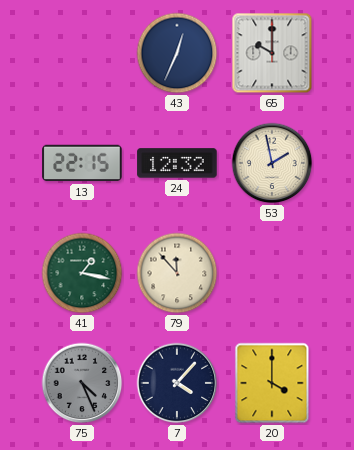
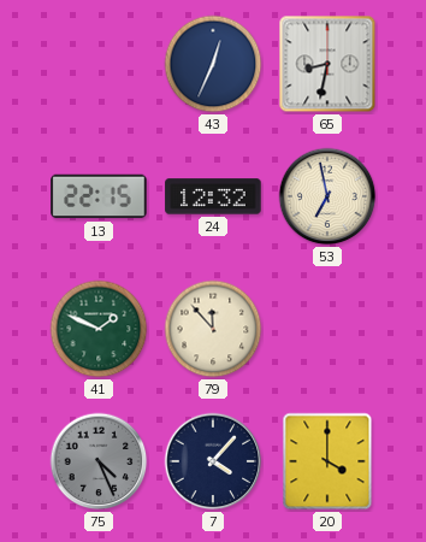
65: 10:00 -> 8:32 (327, 64)
53: 1:58 -> 6:58 (327, 196)
41: 1:17 -> 1:49 (99, 329)
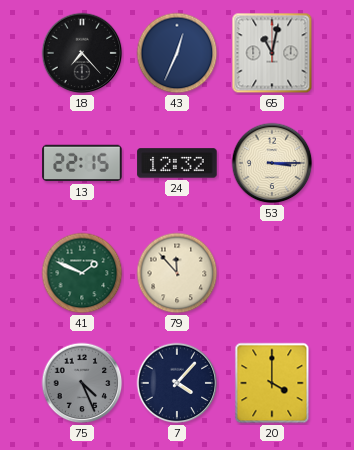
18: none -> 7:23 (82, 53)
65: 8:32 -> 11:02 (272, 53)
53: 6:58 -> 3:15 (272, 163)
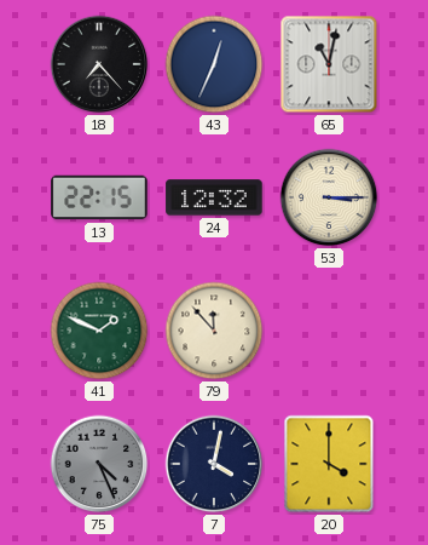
7: 4:07 -> 4:02 (214, 464)
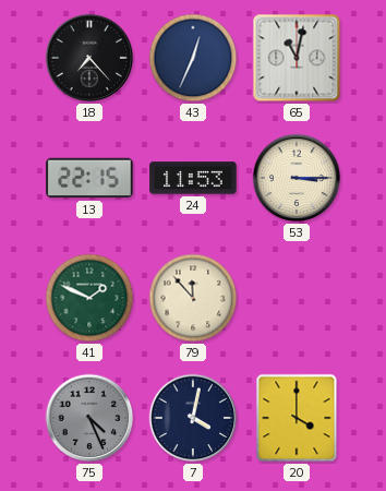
24: 12:32 -> 11:53 (193, 178)
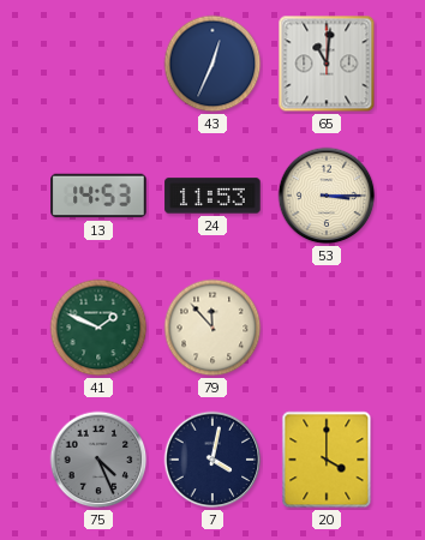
18: 7:23 -> none (89, 58)
65: 11:02 -> 11:01 (327, 64)
13: 22:15 -> 14:53 (98, 196)
